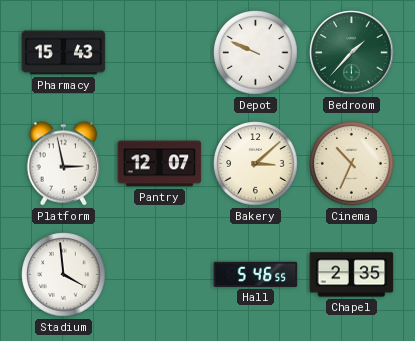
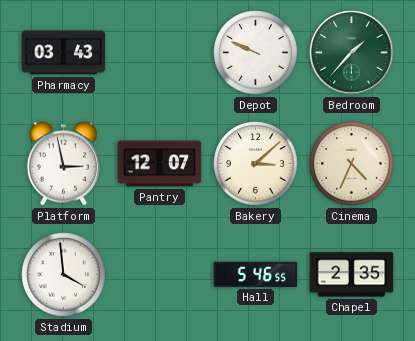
Pharmacy: 15:43 -> 03:43 (64, 53)
Cinema: 10:34 -> 4:34 (352, 164)
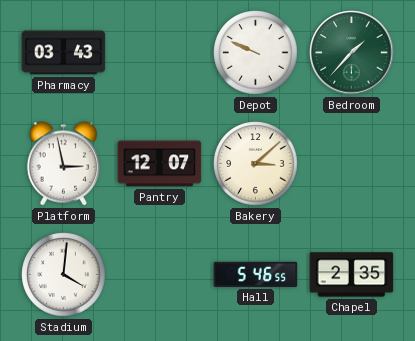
Cinema: 4:34 -> none (352, 164)
Stadium: 3:59 -> 4:01 (64, 275)
